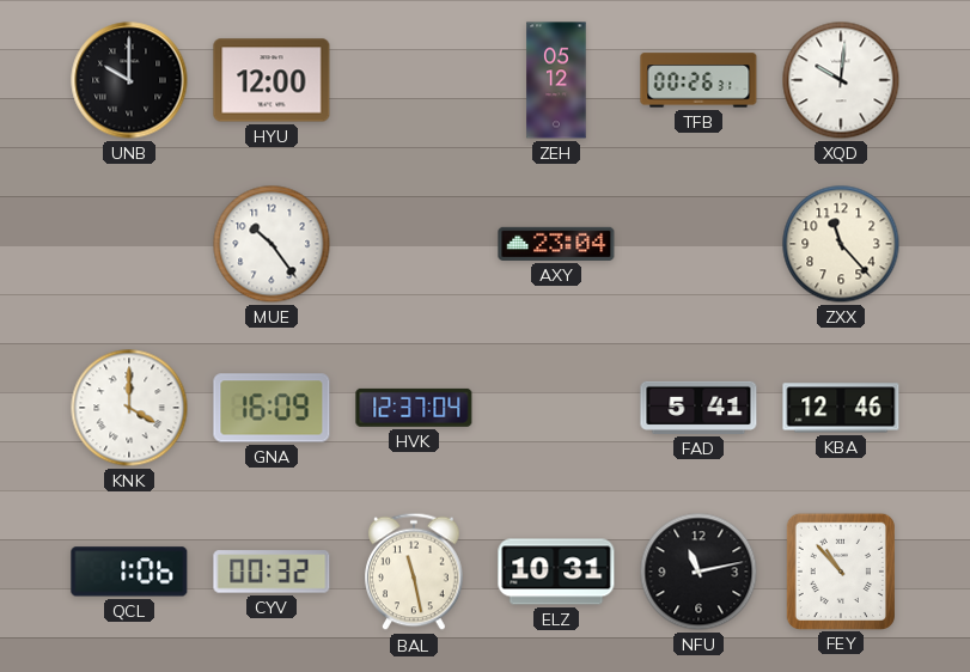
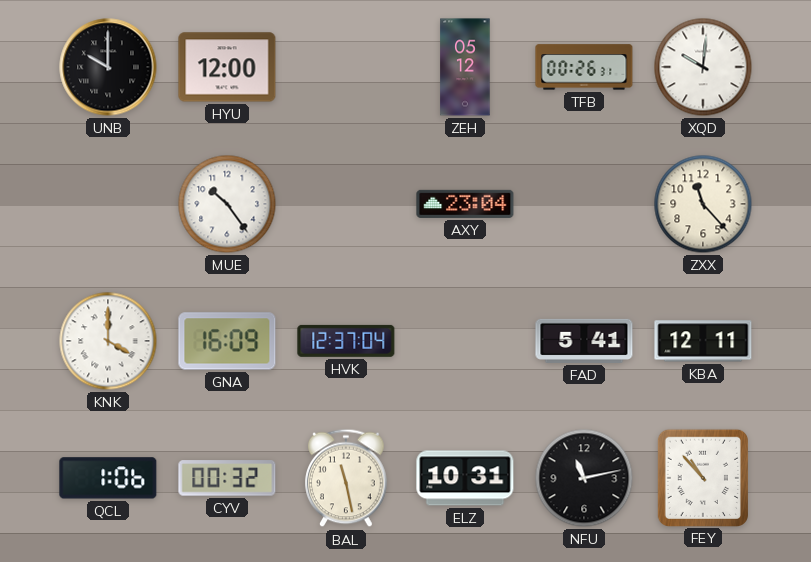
KBA: 12:46 -> 12:11 (703, 341)
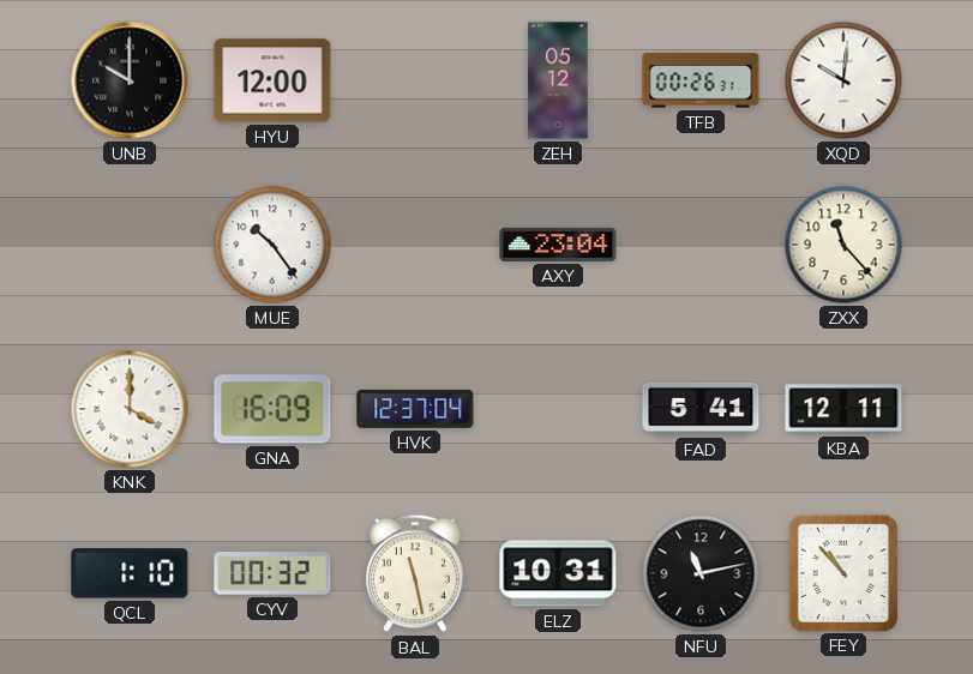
QCL: 1:06 -> 1:10 (130, 573)
